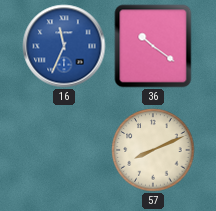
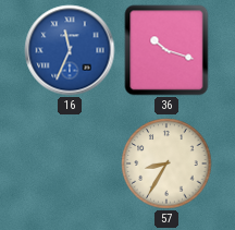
36: 10:21 -> 10:18 (166, 50)
57: 8:11 -> 8:35 (166, 164)
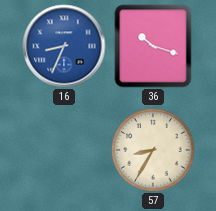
16: 11:34 -> 8:34 (64, 46)
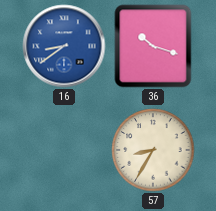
16: 8:34 -> 8:39 (64, 46)
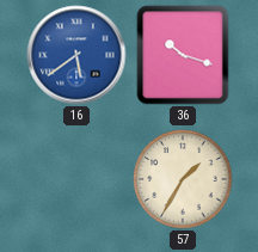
16: 8:39 -> 5:39 (76, 55)
57: 8:35 -> 1:35 (183, 179)
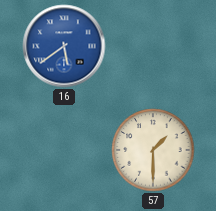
36: 10:18 -> none (183, 55)
57: 1:35 -> 1:30 (153, 150)
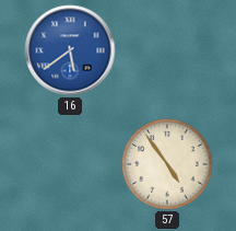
57: 1:30 -> 4:54 (167, 164)
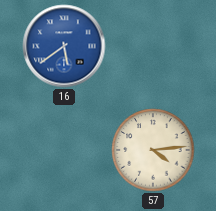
57: 4:54 -> 4:14 (153, 150)
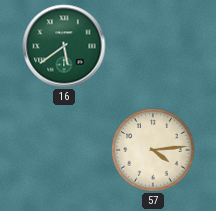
16 dial: blue -> green (64, 46)
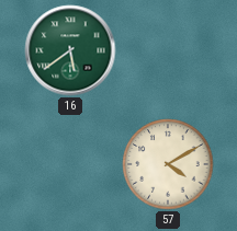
57: 4:14 -> 4:10 (168, 164)
